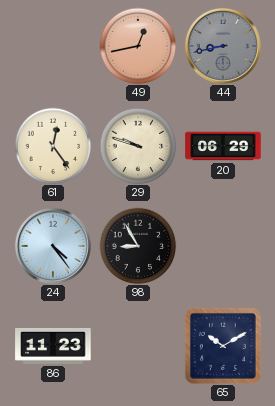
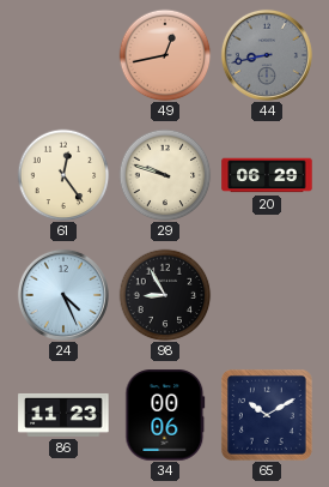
24: 4:24 -> 4:26 (63, 295)
34: none -> 00:06 (165, 415)
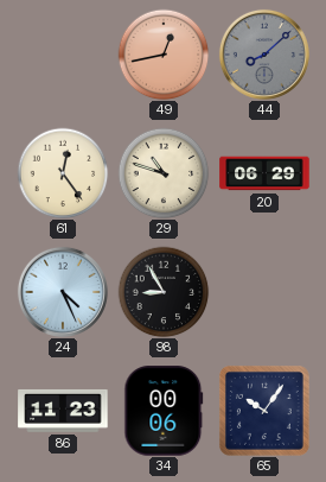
44: 8:43 -> 8:08 (264, 55)
29: 9:48 -> 10:48 (164, 173)
65: 10:10 -> 10:06 (264, 411)
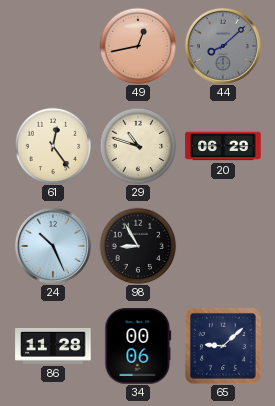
24: 4:26 -> 10:26 (53, 246)
86: 11:23 -> 11:28 (53, 346)
65: 10:06 -> 9:08 (223, 346)
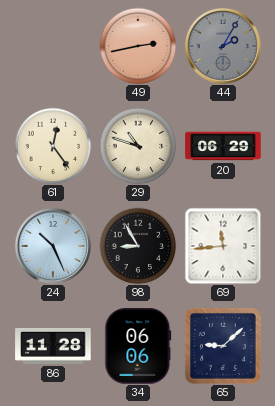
49: 12:43 -> 2:43 (138, 46)
44: 8:08 -> 2:05 (223, 46)
69: none -> 11:44 (223, 246)
34: 00:06 -> 06:06 (138, 346)
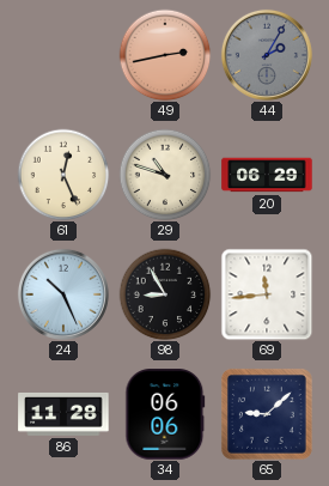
61: 12:24 -> 12:26 (63, 175)
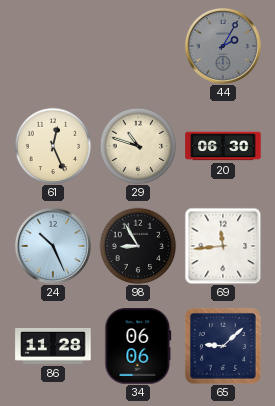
49: 2:43 -> none (165, 55)
20: 06:29 -> 06:30 (223, 146)
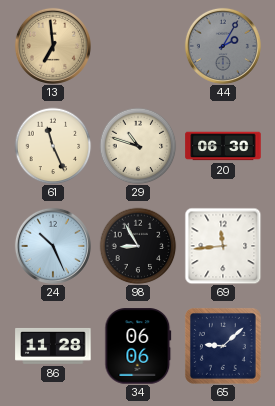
13: none -> 6:59 (53, 46)
61: 12:26 -> 11:26 (53, 146)
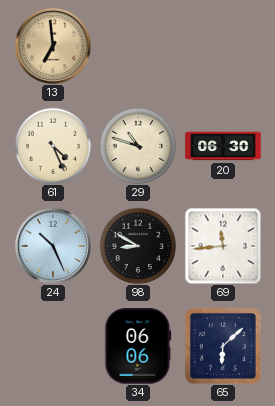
44: 2:05 -> none (223, 46)
61: 11:26 -> 4:26 (53, 146)
98: 8:55 -> 8:50 (138, 246)
86: 11:28 -> none (53, 346)
65: 9:08 -> 6:08 (223, 346)
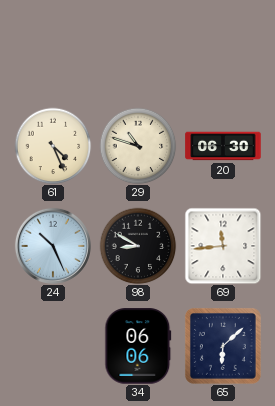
13: 6:59 -> none (53, 46)
